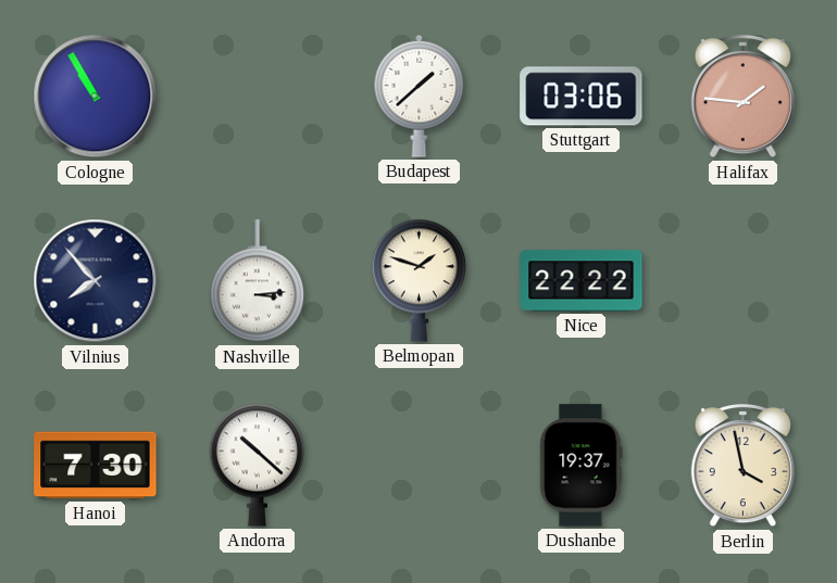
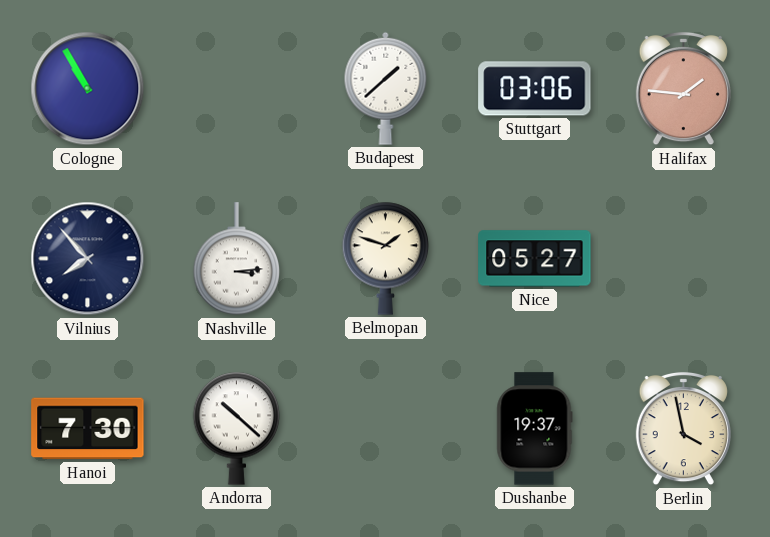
Nice: 22:22 -> 05:27 (535, 259)
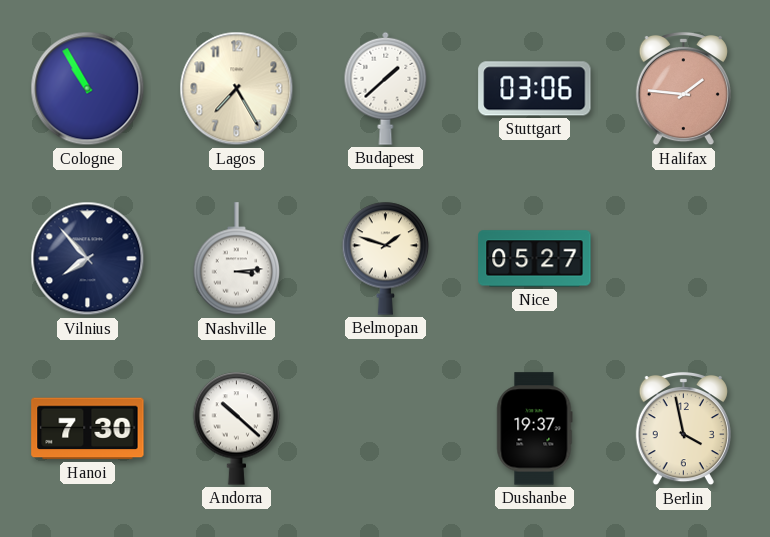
Lagos: none -> 7:25 (237, 89)
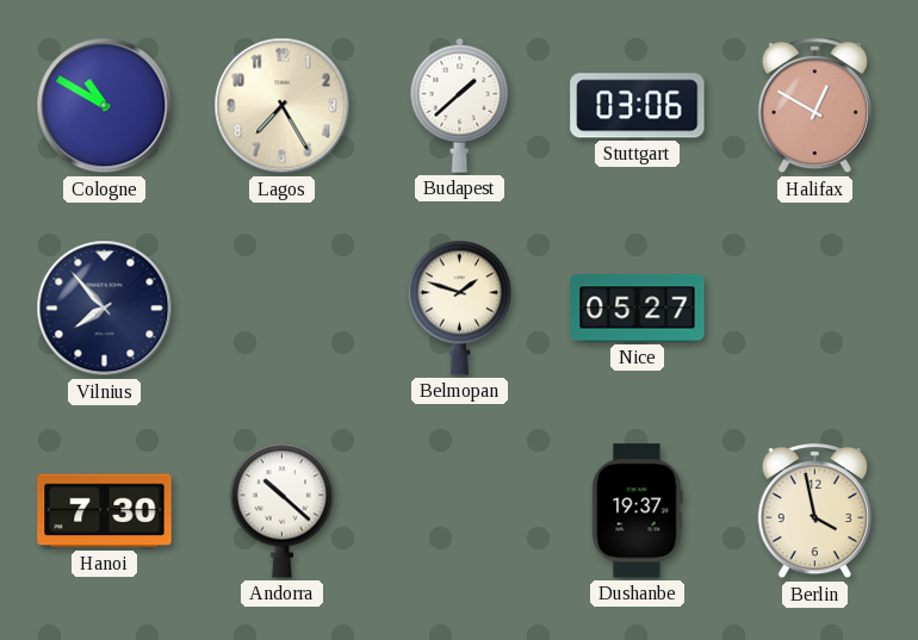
Cologne: 10:55 -> 10:50 (105, 106)
Halifax: 1:46 -> 12:50 (814, 106)
Nashville: 3:14 -> none (237, 259)
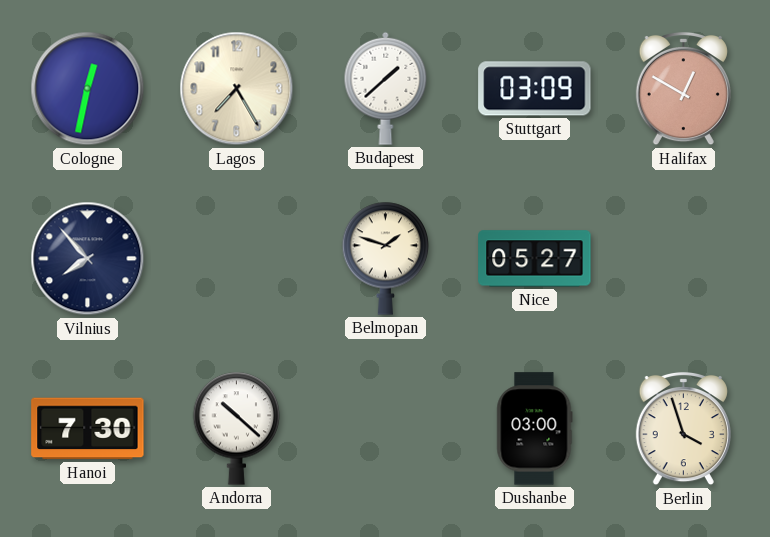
Cologne: 10:50 -> 12:32 (88, 89)
Stuttgart: 03:06 -> 03:09 (535, 89)
Dushanbe: 19:37 -> 03:00 (535, 429)
Berlin: 3:58 -> 3:57 (683, 429)
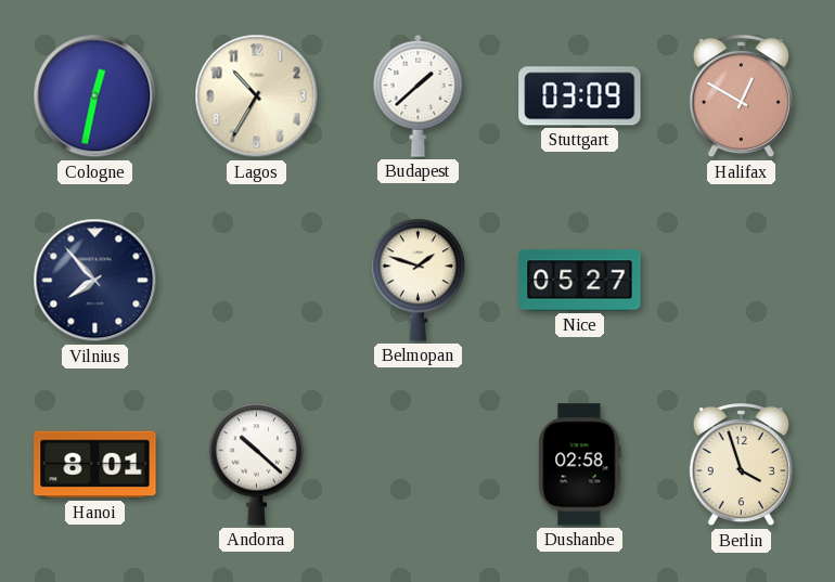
Lagos: 7:25 -> 10:35 (257, 96)
Hanoi: 7:30 -> 8:01 (95, 465)
Dushanbe: 03:00 -> 02:58 (580, 465)
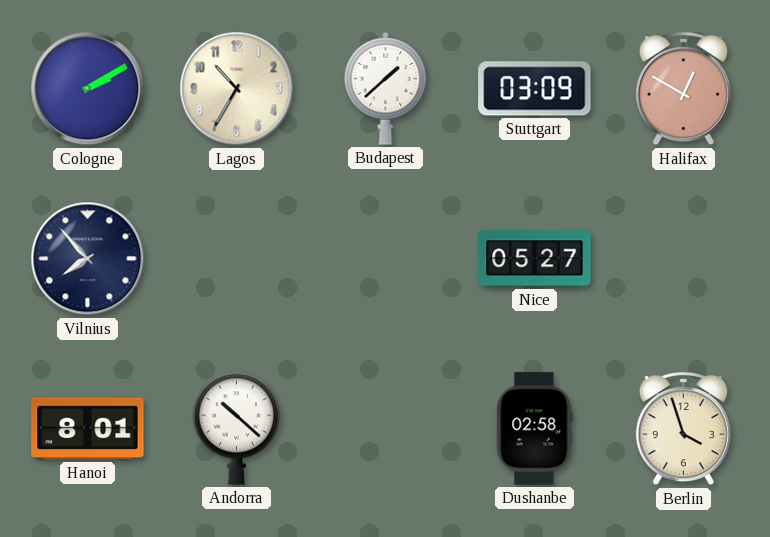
Cologne: 12:32 -> 2:10 (88, 89)
Belmopan: 1:48 -> none (419, 280)
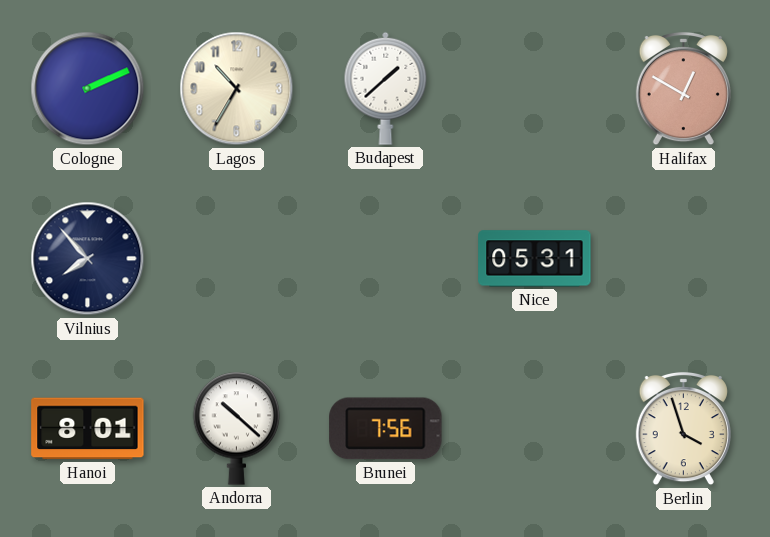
Cologne: 2:10 -> 2:11 (88, 89)
Stuttgart: 03:09 -> none (535, 89)
Nice: 05:27 -> 05:31 (535, 259)
Brunei: none -> 7:56 (386, 429)
Dushanbe: 02:58 -> none (535, 429)
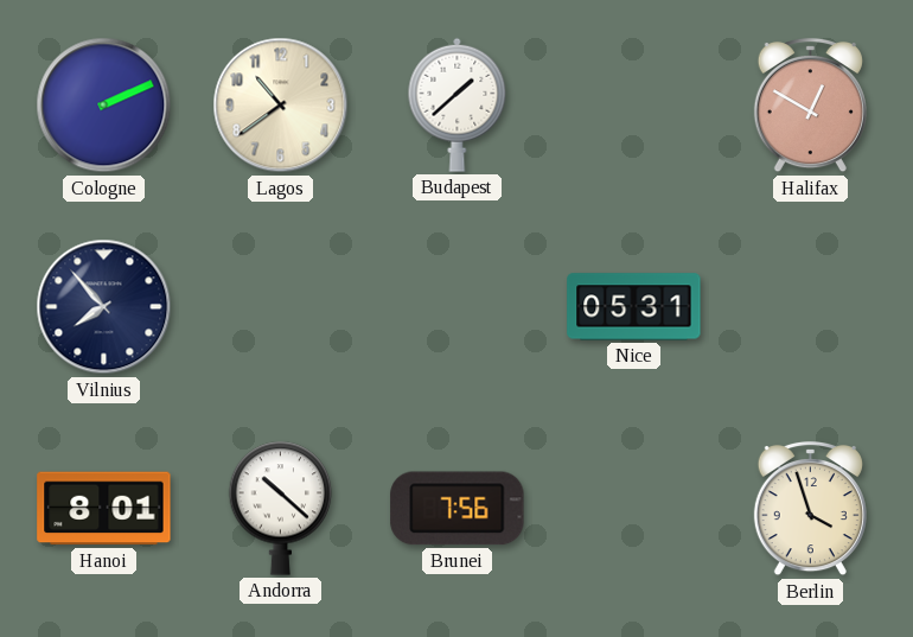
Lagos: 10:35 -> 10:39 (281, 106)
